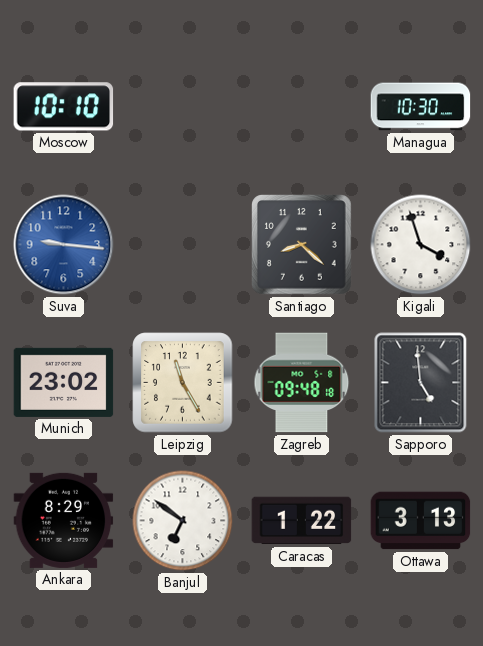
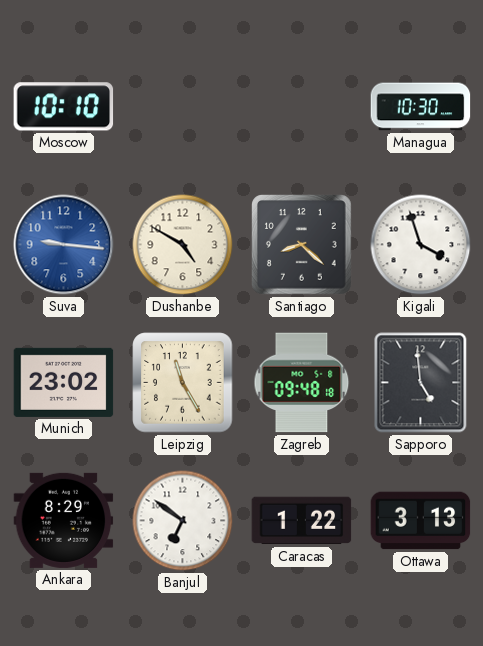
Dushanbe: none -> 4:50 (183, 245)
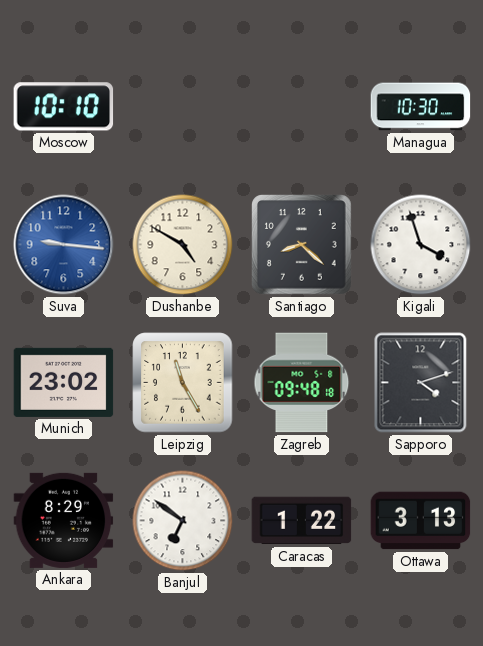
Sapporo: 4:59 -> 4:12 (421, 383)
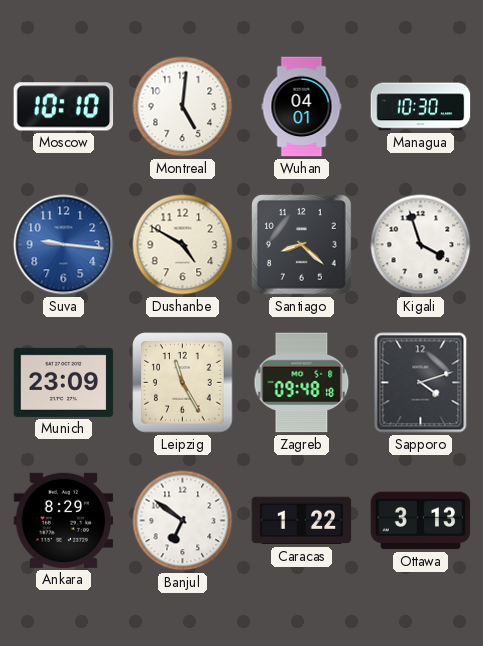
Montreal: none -> 5:01 (183, 107)
Wuhan: none -> 04:01 (302, 107)
Munich: 23:02 -> 23:09 (64, 382)
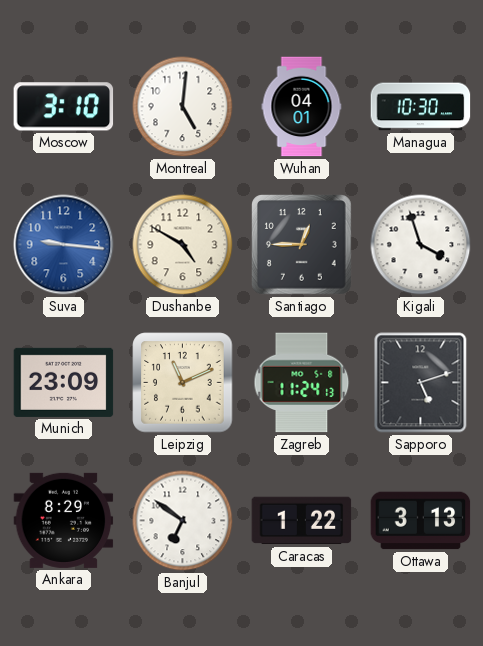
Moscow: 10:10 -> 3:10 (64, 107)
Santiago: 8:22 -> 12:45 (302, 245)
Leipzig: 11:25 -> 11:11 (183, 383)
Zagreb: 09:48 -> 11:24 (302, 383)
Sapporo: 4:12 -> 5:12 (421, 383)
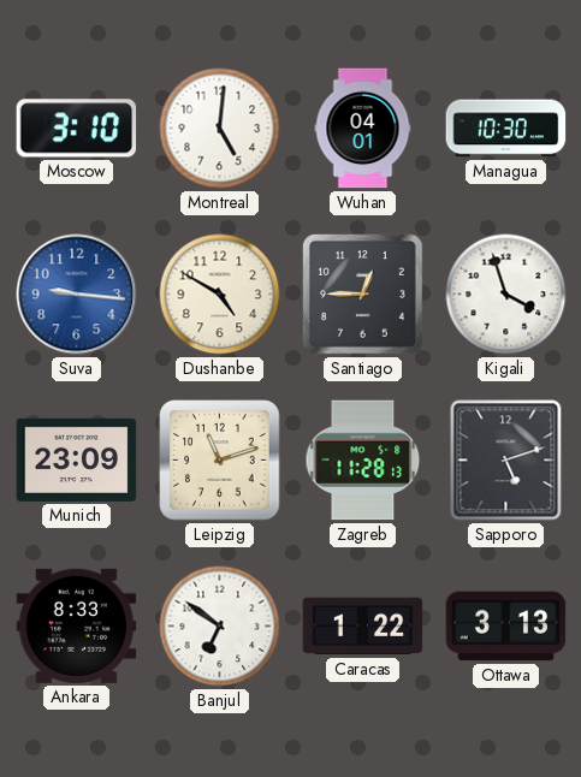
Leipzig: 11:11 -> 11:12 (220, 461)
Zagreb: 11:24 -> 11:28 (363, 461)
Ankara: 8:29 -> 8:33 (77, 625)
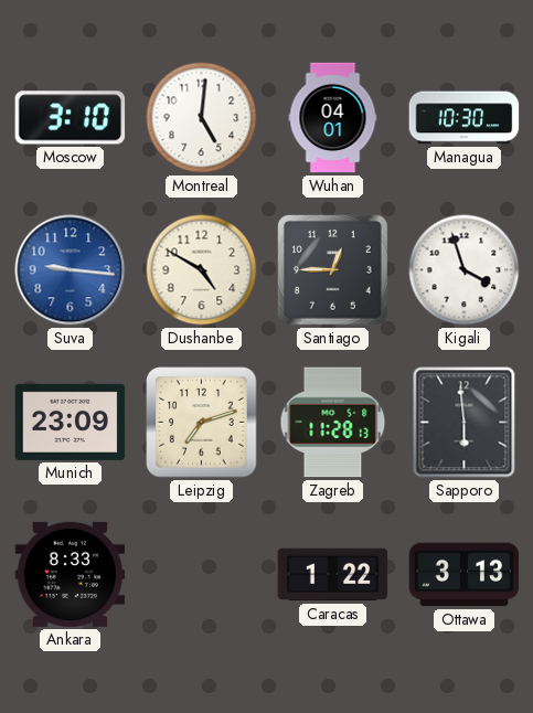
Leipzig: 11:12 -> 7:12 (202, 423)
Sapporo: 5:12 -> 5:59 (465, 423)
Banjul: 6:51 -> none (220, 627)
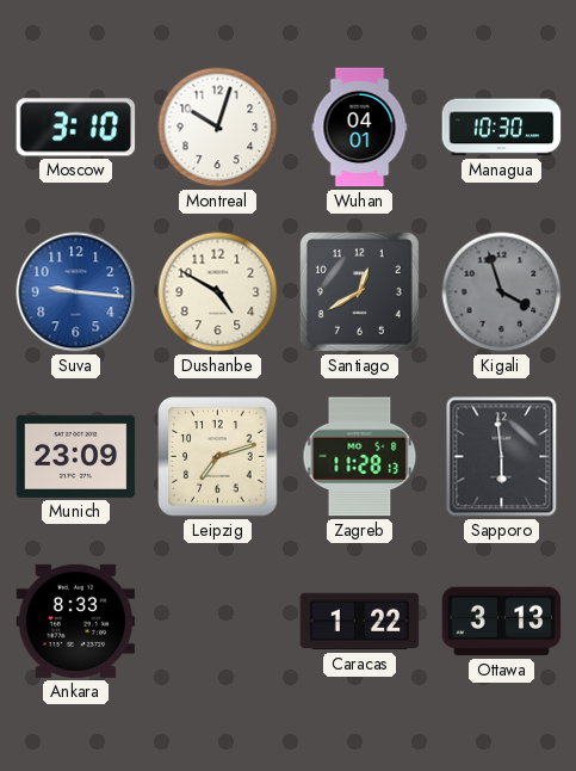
Montreal: 5:01 -> 10:03 (218, 128)
Santiago: 12:45 -> 12:40 (360, 292)
Kigali dial: white -> grey (502, 292)
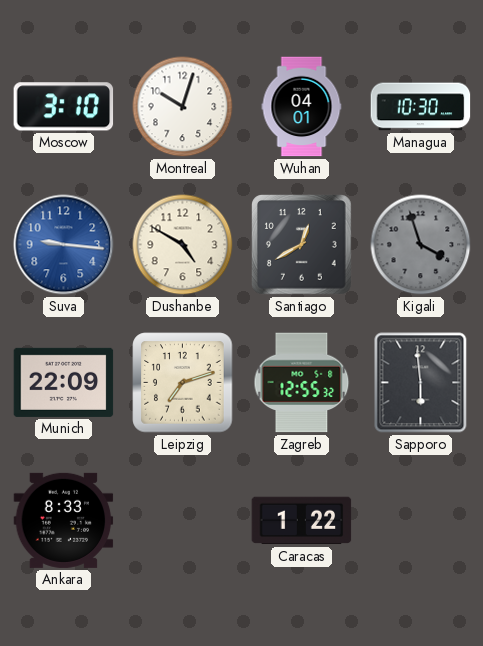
Munich: 23:09 -> 22:09 (64, 382)
Zagreb: 11:28 -> 12:55 (302, 383)
Ottawa: 3:13 -> none (502, 622)
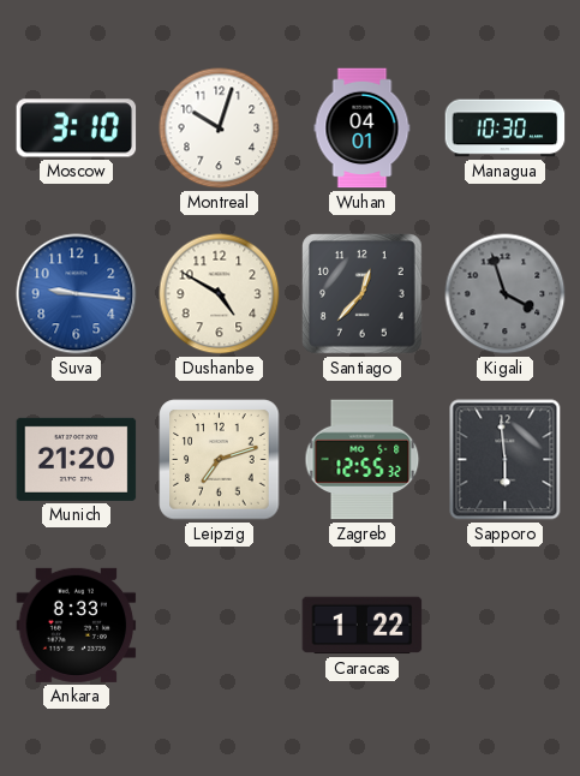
Santiago: 12:40 -> 12:37 (363, 294)
Munich: 22:09 -> 21:20 (77, 459)
